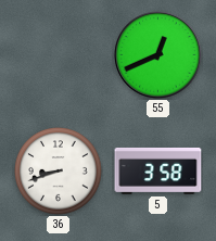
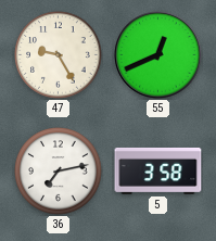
47: none -> 9:25 (59, 55)
36: 8:42 -> 7:13 (59, 172)
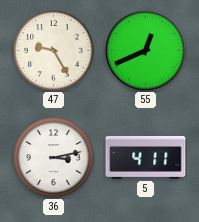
36: 7:13 -> 3:13 (54, 158)
5: 3:58 -> 4:11 (146, 157)
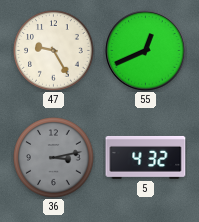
36 dial: white -> grey (54, 158)
5: 4:11 -> 4:32 (146, 157)
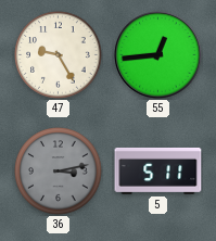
55: 12:41 -> 12:44 (158, 55)
5: 4:32 -> 5:11 (158, 170)
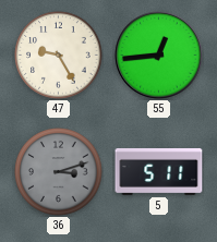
36: 3:13 -> 3:12 (59, 172)
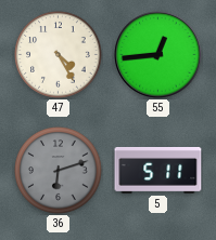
47: 9:25 -> 4:25 (59, 55)
36: 3:12 -> 6:12 (59, 171)
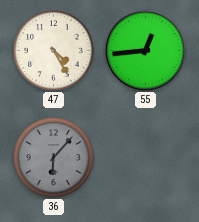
36: 6:12 -> 6:07 (54, 158)
5: 5:11 -> none (158, 170)
